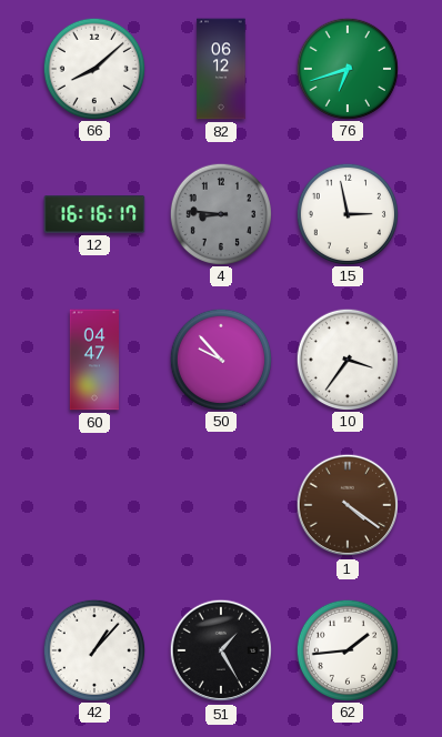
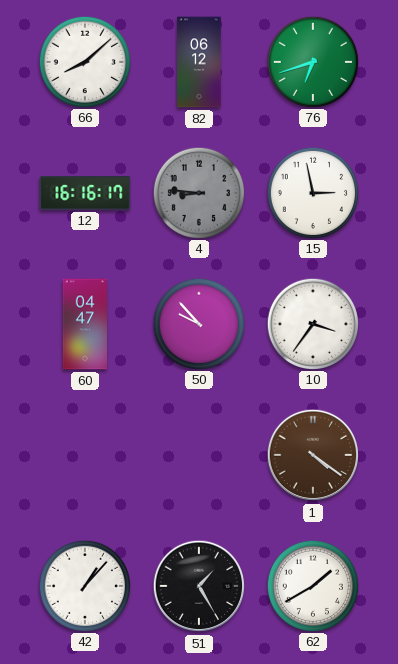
62: 1:44 -> 1:40 (312, 585)
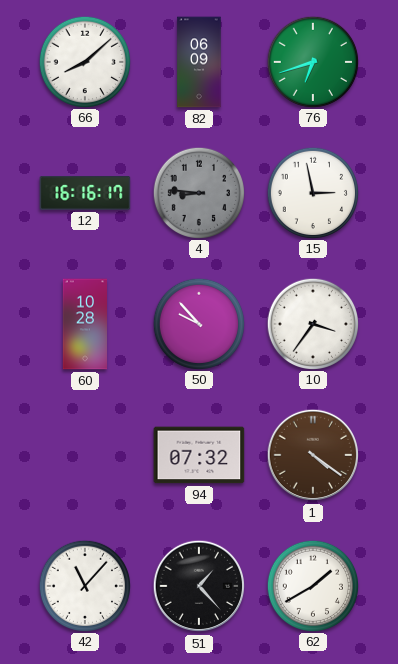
82: 06:12 -> 06:09 (199, 62)
60: 04:47 -> 10:28 (85, 324)
94: none -> 07:32 (199, 455)
42: 1:07 -> 11:07 (84, 585)
51: 1:25 -> 1:23 (199, 586)
